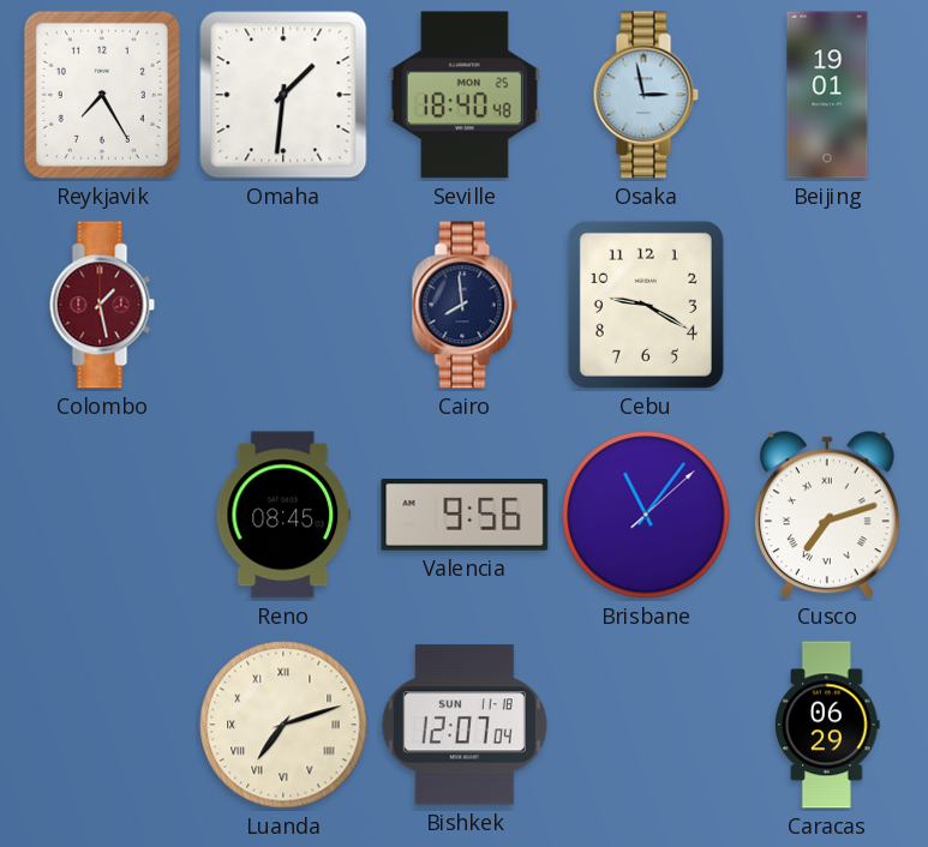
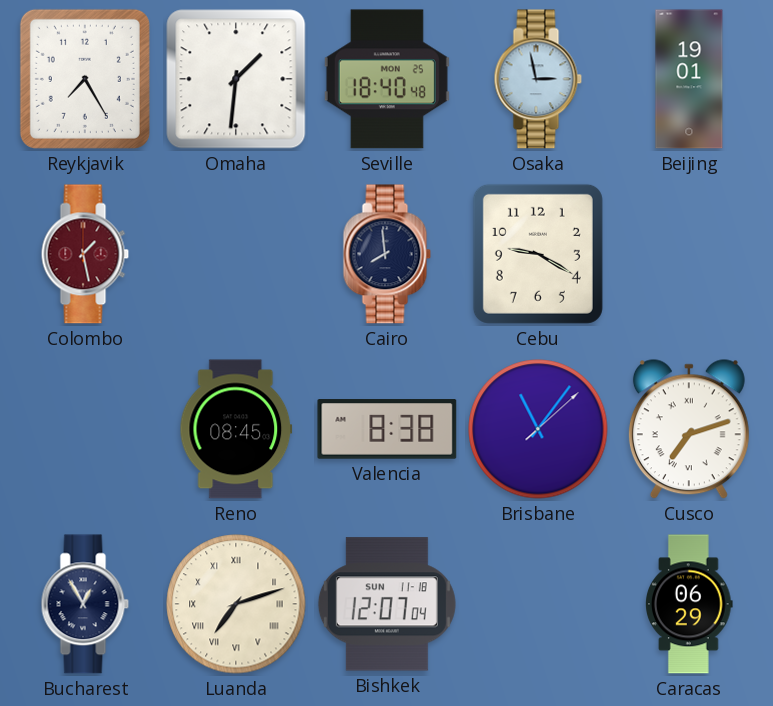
Valencia: 9:56 -> 8:38 (387, 429)
Bucharest: none -> 12:55 (85, 604)
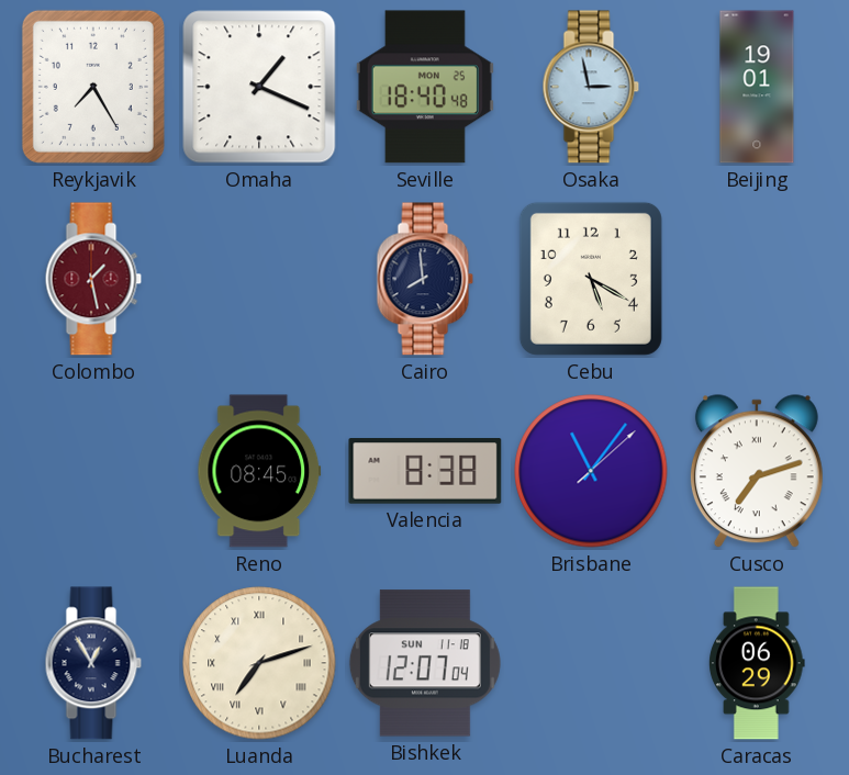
Omaha: 1:31 -> 1:19 (259, 87)
Cebu: 9:20 -> 5:20 (591, 279)
